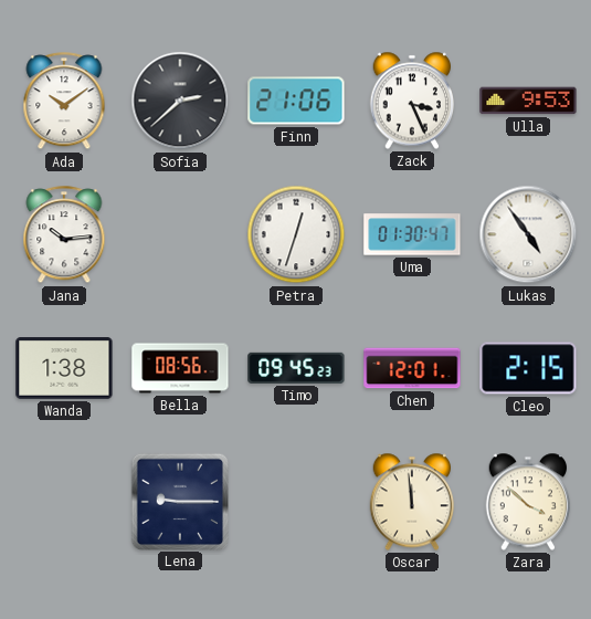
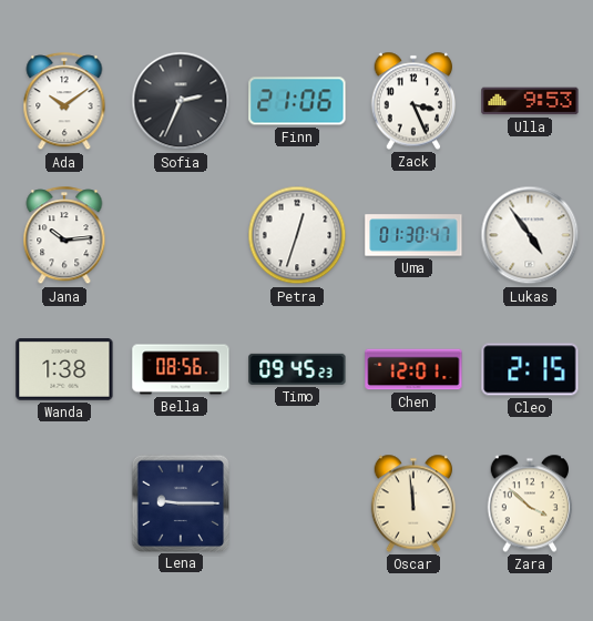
Sofia: 2:38 -> 2:34 (181, 101)
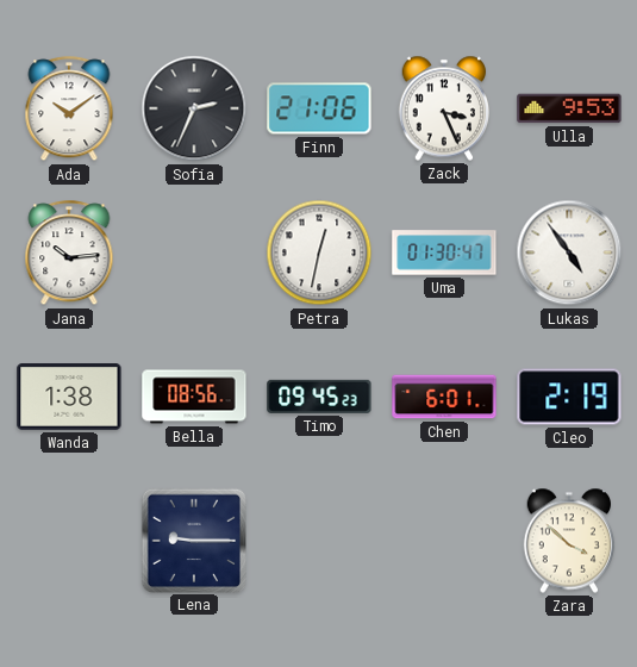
Petra: 12:33 -> 12:32 (319, 253)
Chen: 12:01 -> 6:01 (444, 397)
Cleo: 2:15 -> 2:19 (569, 397)
Oscar: 11:59 -> none (413, 503)
